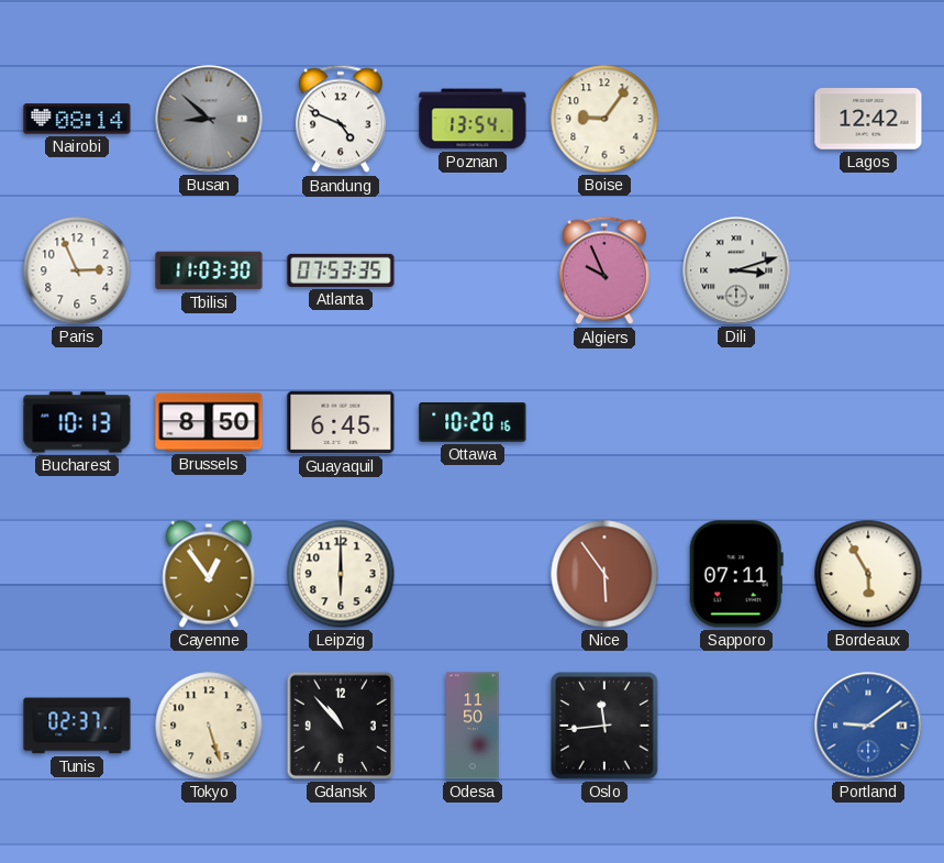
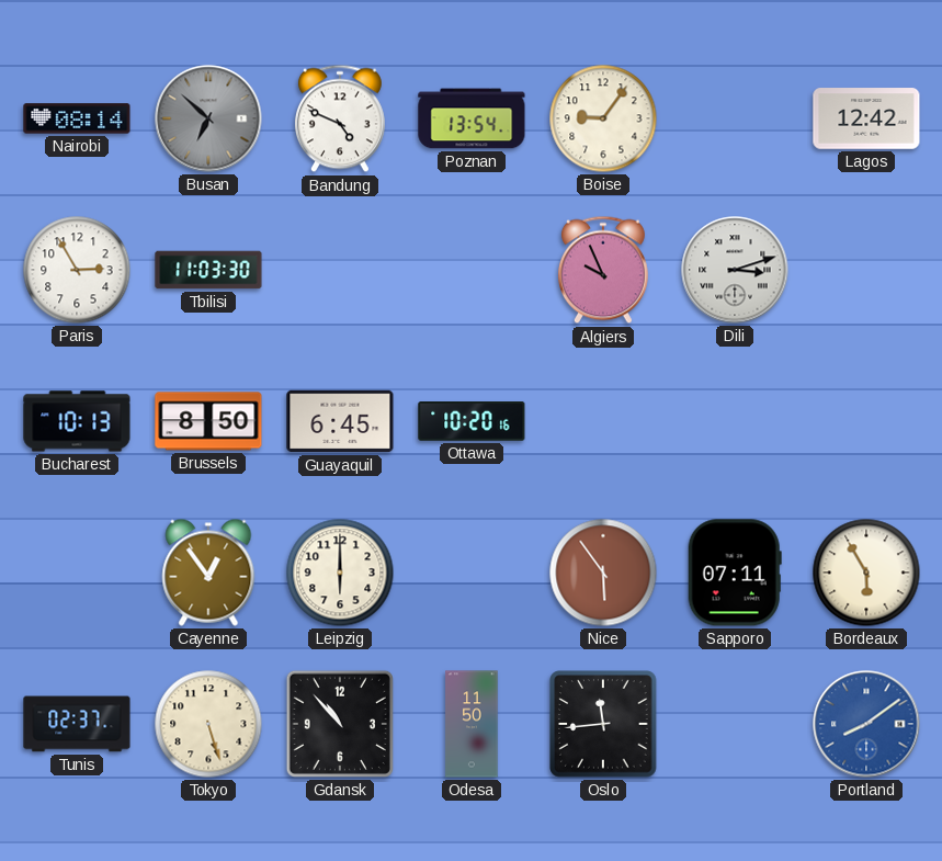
Busan: 8:52 -> 6:52 (208, 118)
Paris: 2:56 -> 2:55 (77, 270)
Atlanta: 07:53 -> none (341, 270)
Portland: 9:09 -> 8:09 (866, 724)
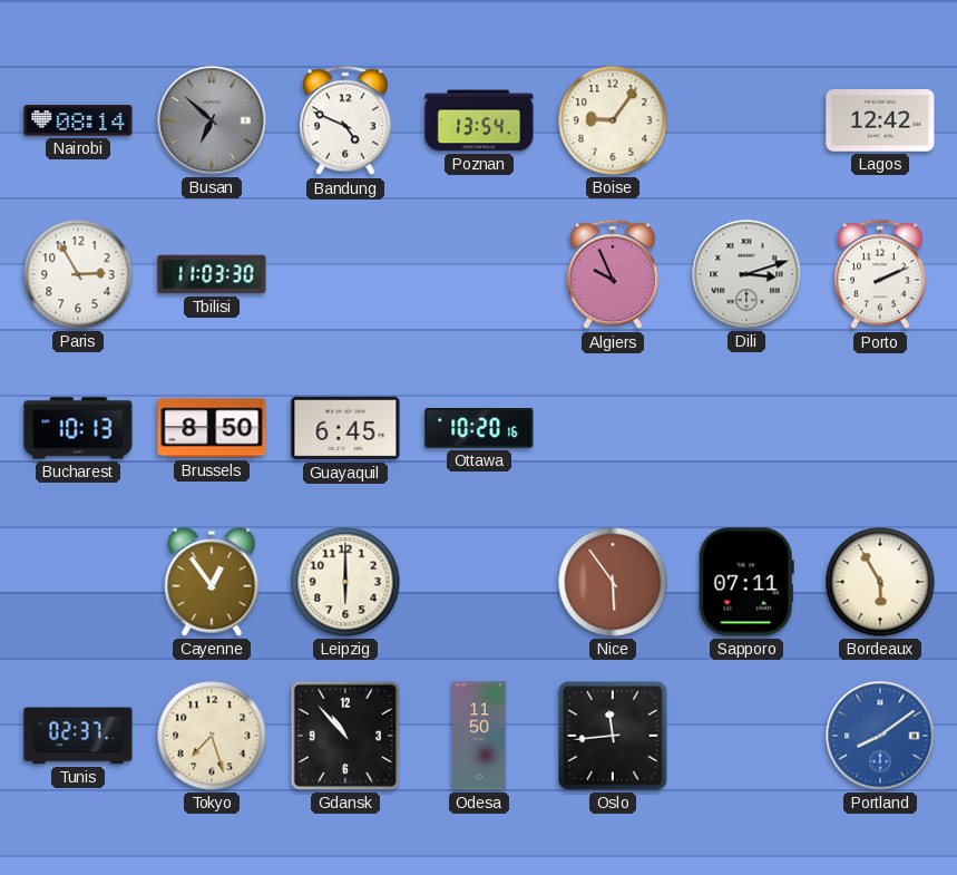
Porto: none -> 2:11 (880, 274)
Tokyo: 5:27 -> 7:27 (212, 736)
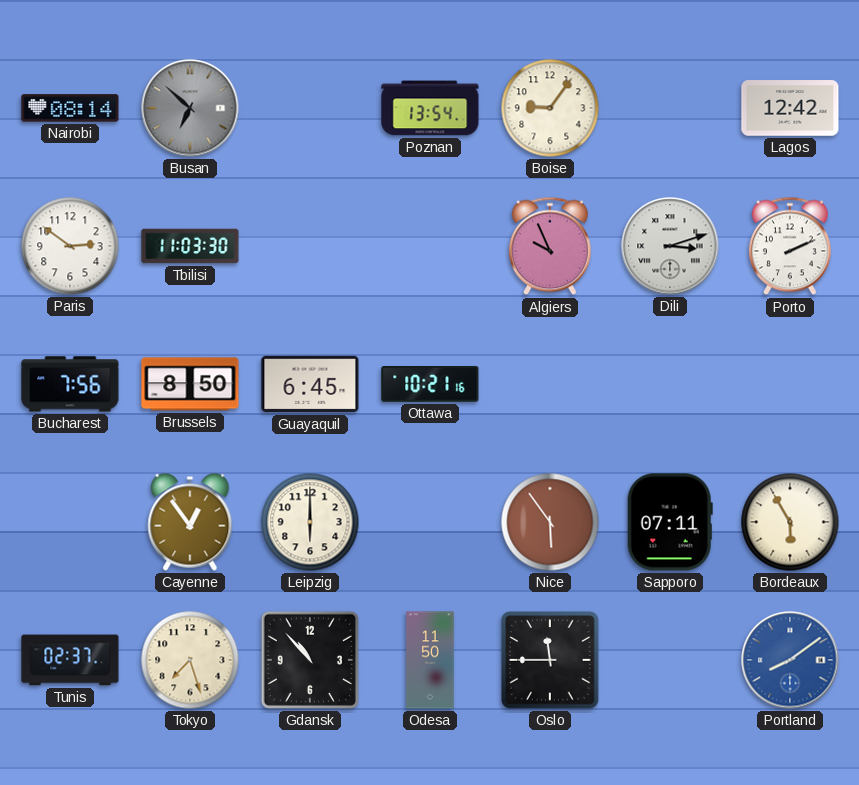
Bandung: 4:49 -> none (345, 120)
Paris: 2:55 -> 2:51 (70, 246)
Bucharest: 10:13 -> 7:56 (70, 384)
Ottawa: 10:20 -> 10:21 (430, 385)
Oslo: 11:44 -> 11:45 (550, 660)
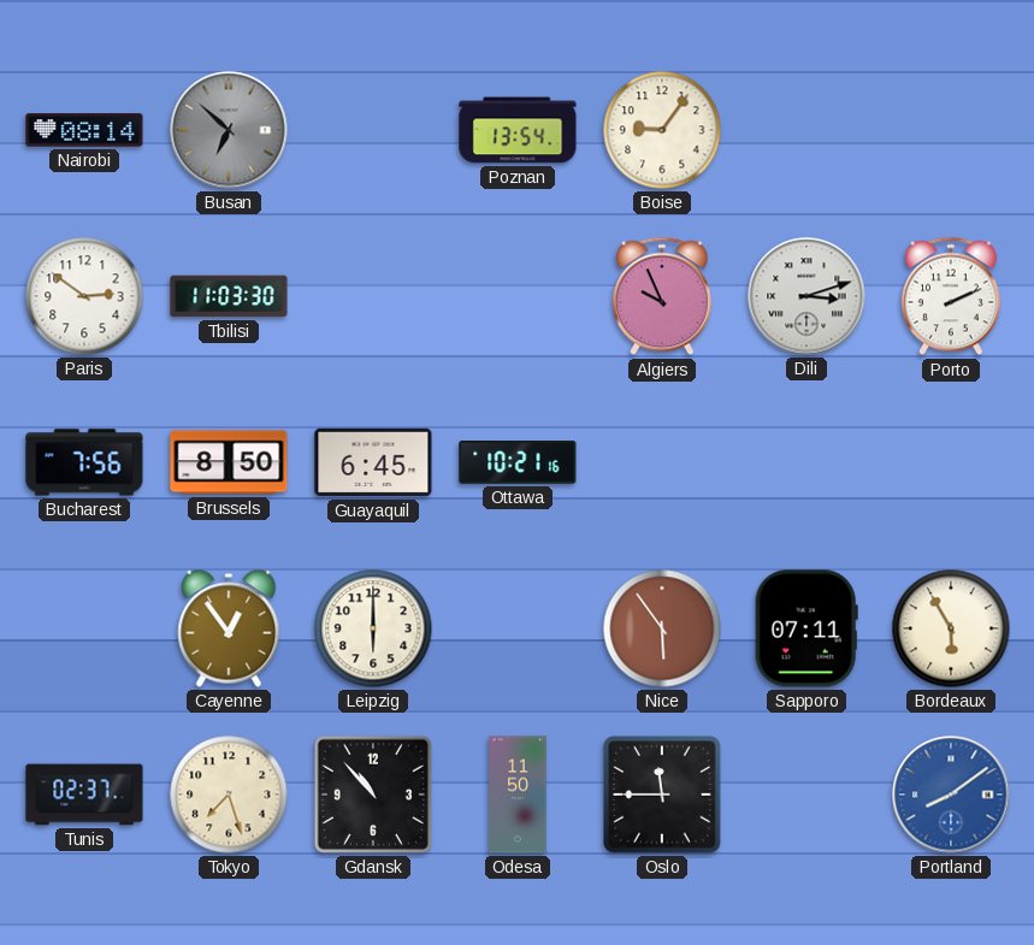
Lagos: 12:42 -> none (790, 108)
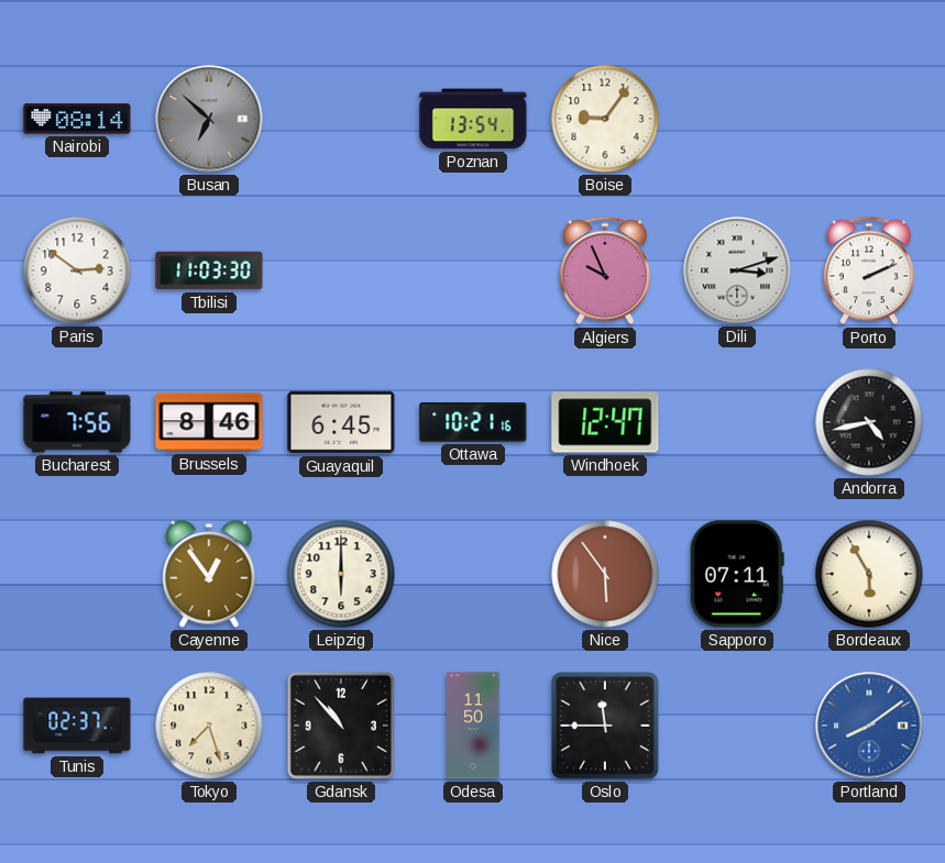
Brussels: 8:50 -> 8:46 (209, 422)
Windhoek: none -> 12:47 (605, 422)
Andorra: none -> 4:43 (869, 422)
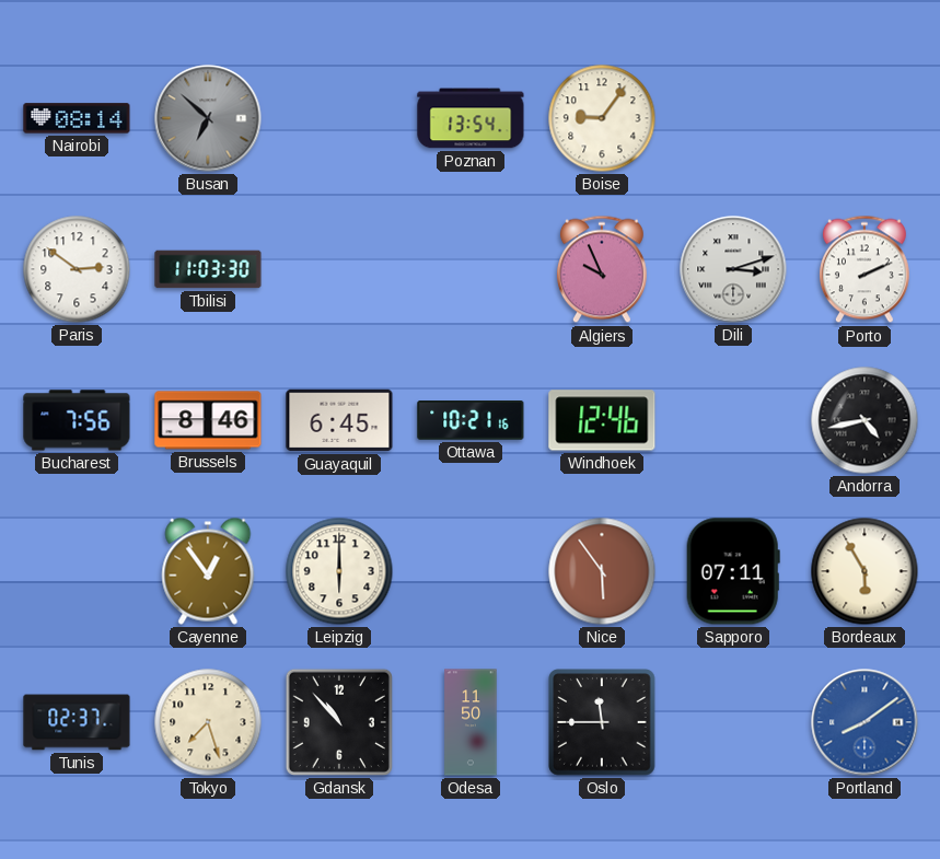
Windhoek: 12:47 -> 12:46 (602, 420)
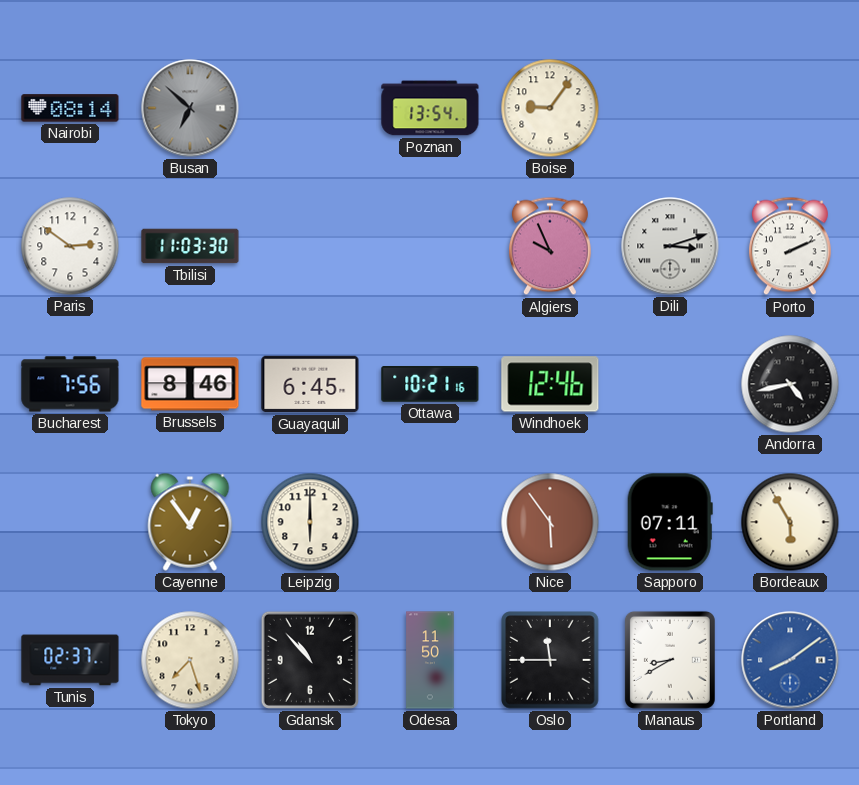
Manaus: none -> 8:40 (670, 660)
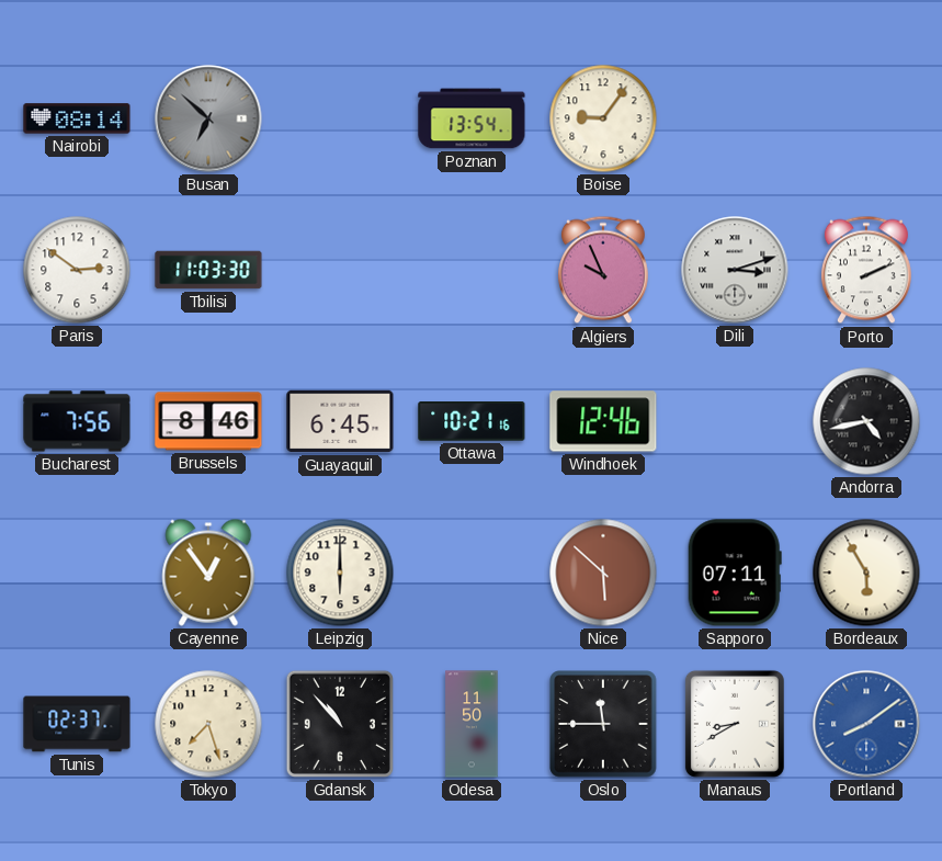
Nice: 5:54 -> 5:52 (603, 573)
